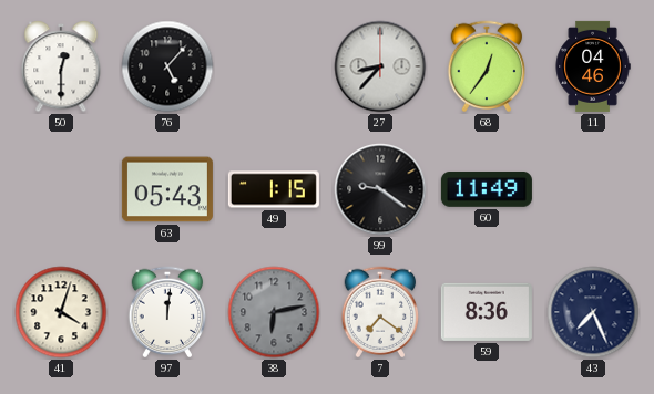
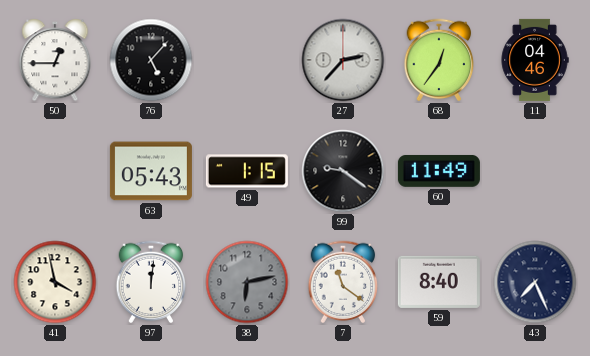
50: 12:30 -> 12:45 (55, 61)
27: 8:37 -> 2:37 (343, 60)
41: 4:03 -> 3:58 (55, 282)
7: 7:21 -> 11:21 (343, 282)
59: 8:36 -> 8:40 (439, 282)
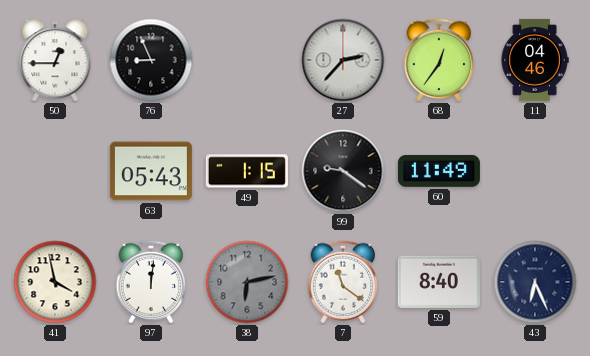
76: 5:07 -> 8:56 (151, 60)
43: 7:26 -> 6:26 (535, 282)
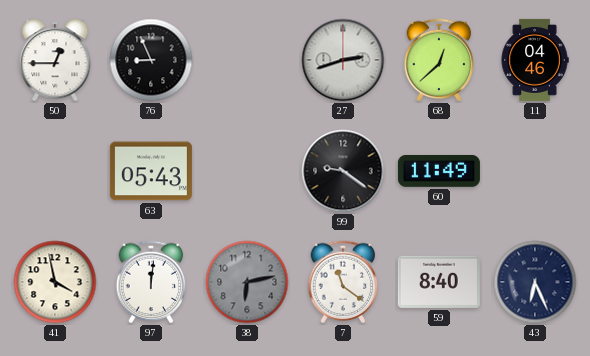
27: 2:37 -> 2:42 (343, 60)
68: 12:36 -> 12:38 (439, 60)
49: 1:15 -> none (247, 171)
